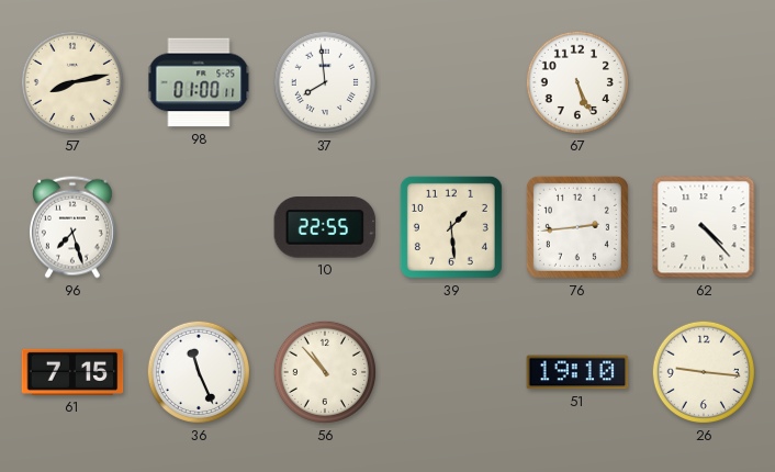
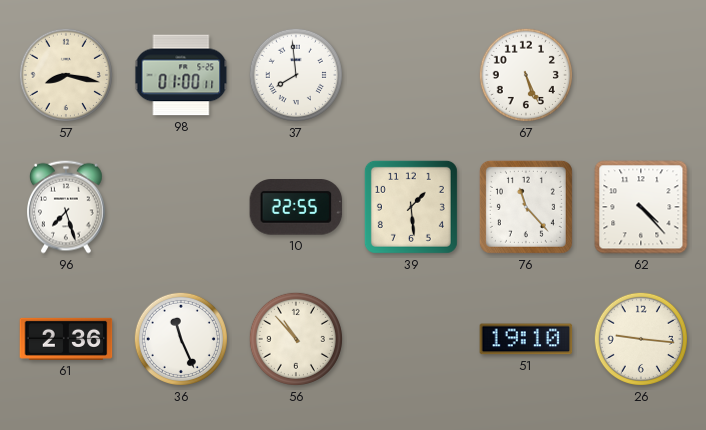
57: 8:13 -> 8:17 (66, 75)
76: 2:44 -> 11:23 (526, 207)
61: 7:15 -> 2:36 (66, 339)
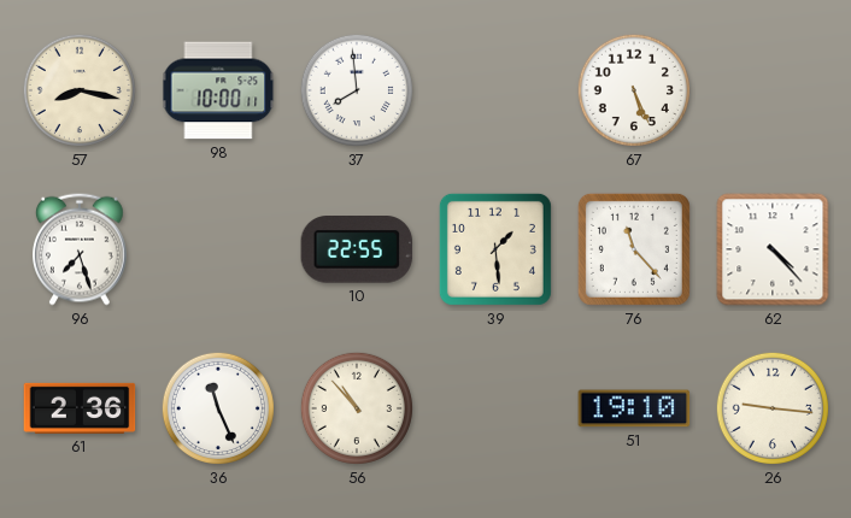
98: 01:00 -> 10:00 (218, 90)
